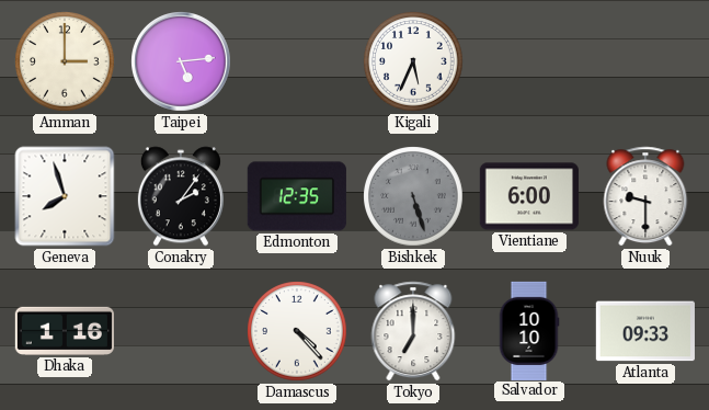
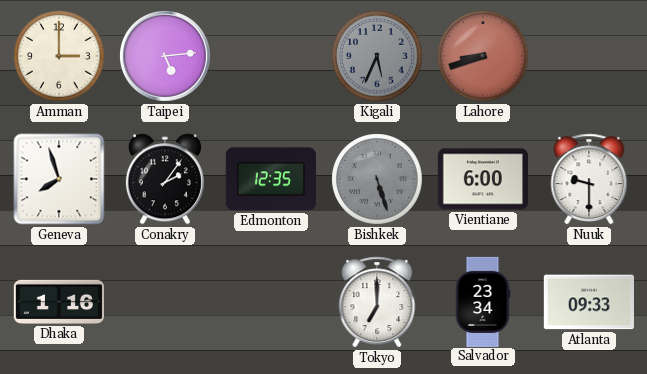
Kigali dial: white -> grey (377, 56)
Lahore: none -> 8:42 (483, 56)
Damascus: 4:23 -> none (297, 331)
Salvador: 10:10 -> 23:34 (483, 301)
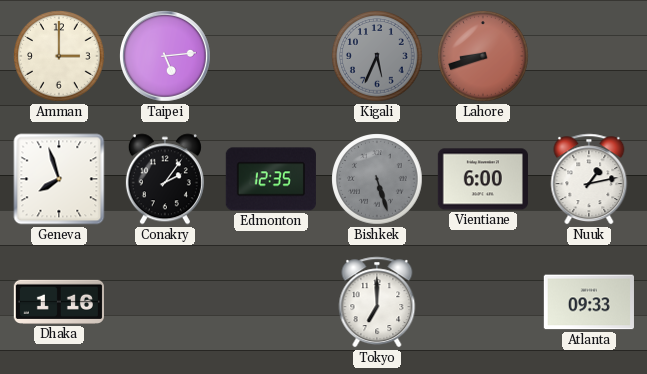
Nuuk: 9:30 -> 1:13 (589, 179)
Salvador: 23:34 -> none (483, 301)
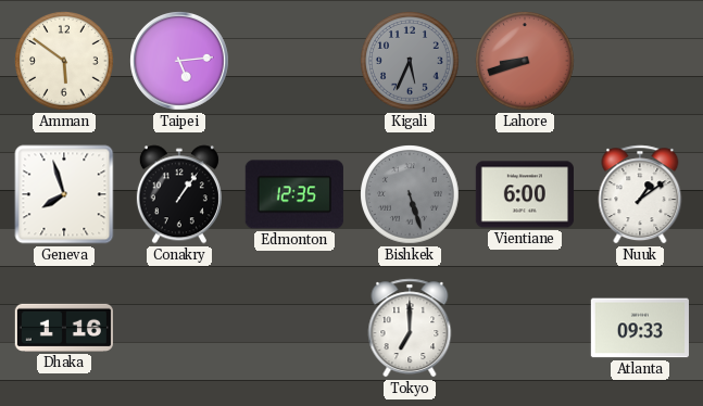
Amman: 3:00 -> 5:51 (64, 61)
Conakry: 2:06 -> 1:06 (179, 194)
Nuuk: 1:13 -> 1:09 (640, 194)
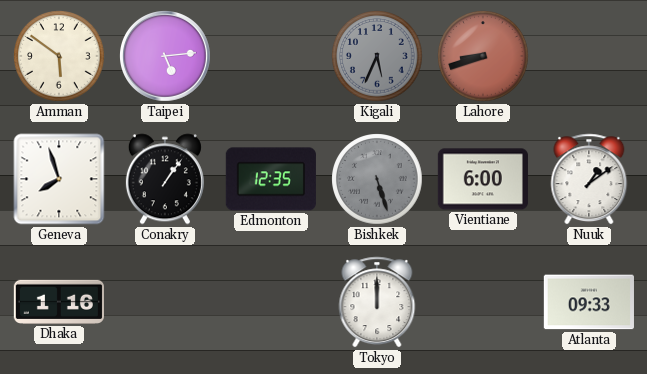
Tokyo: 7:00 -> 12:00 (377, 302)
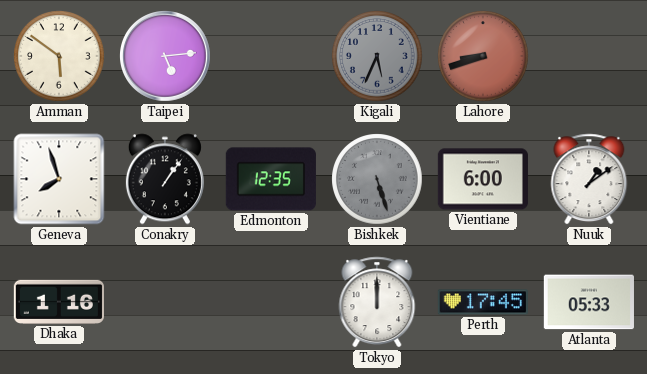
Perth: none -> 17:45 (483, 302)
Atlanta: 09:33 -> 05:33 (589, 302)
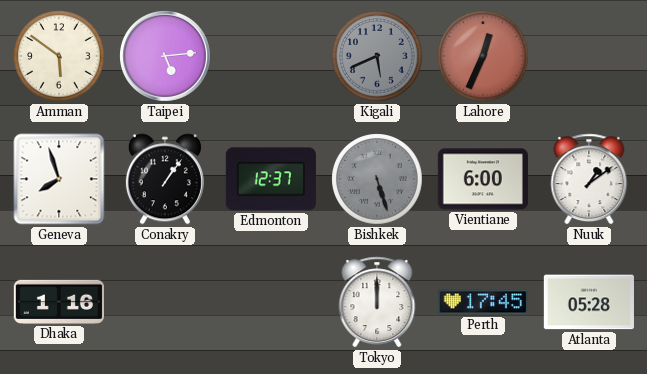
Kigali: 5:34 -> 5:41 (377, 56)
Lahore: 8:42 -> 12:34 (483, 56)
Edmonton: 12:35 -> 12:37 (271, 179)
Atlanta: 05:33 -> 05:28 (589, 302)
